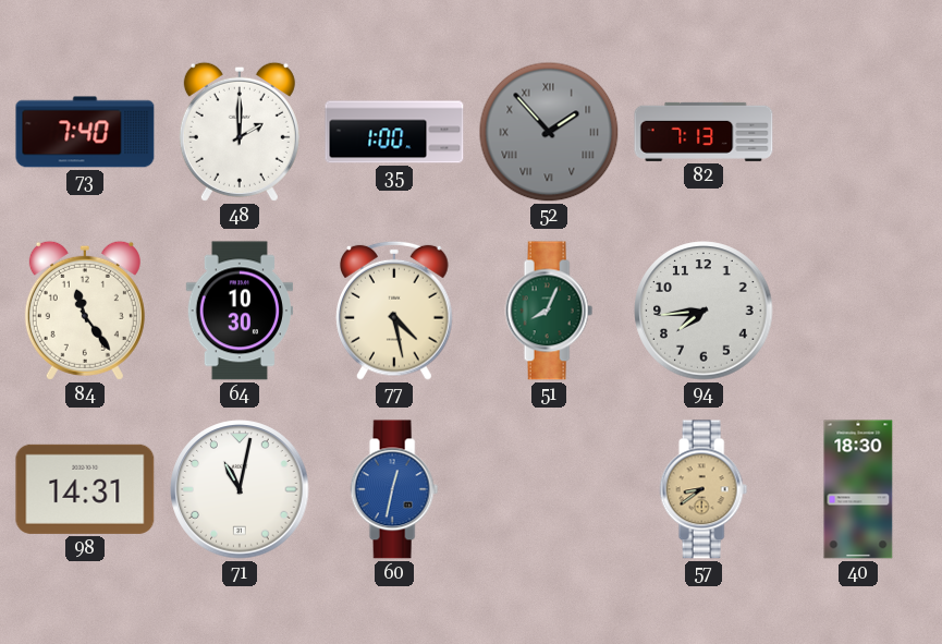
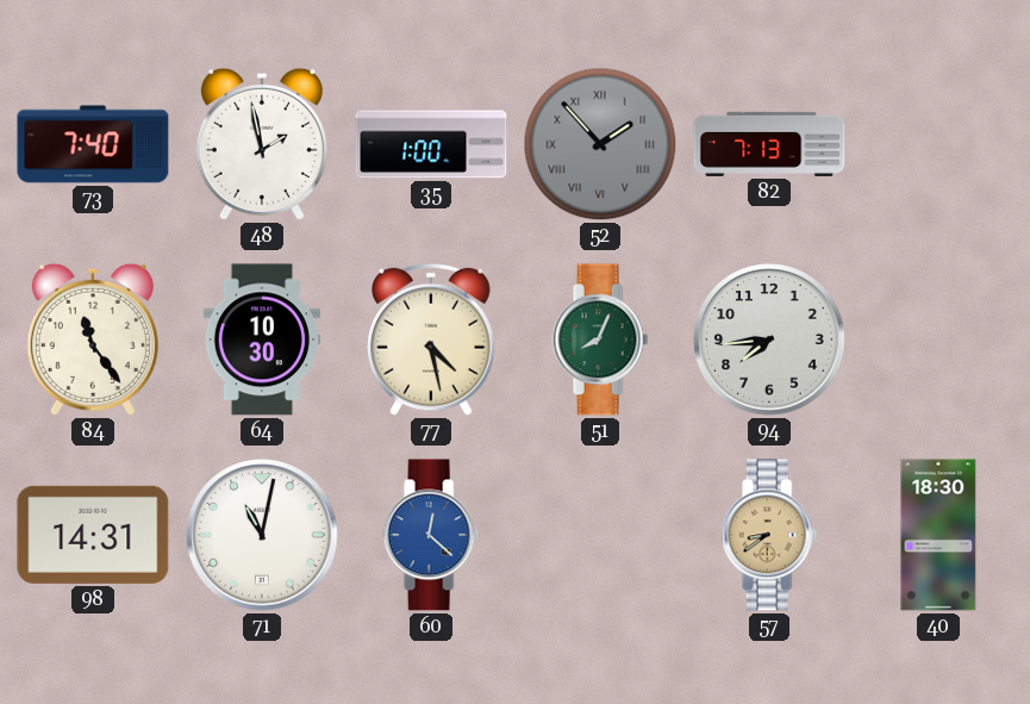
48: 2:00 -> 1:58 (262, 144)
60: 12:32 -> 12:22 (431, 535)
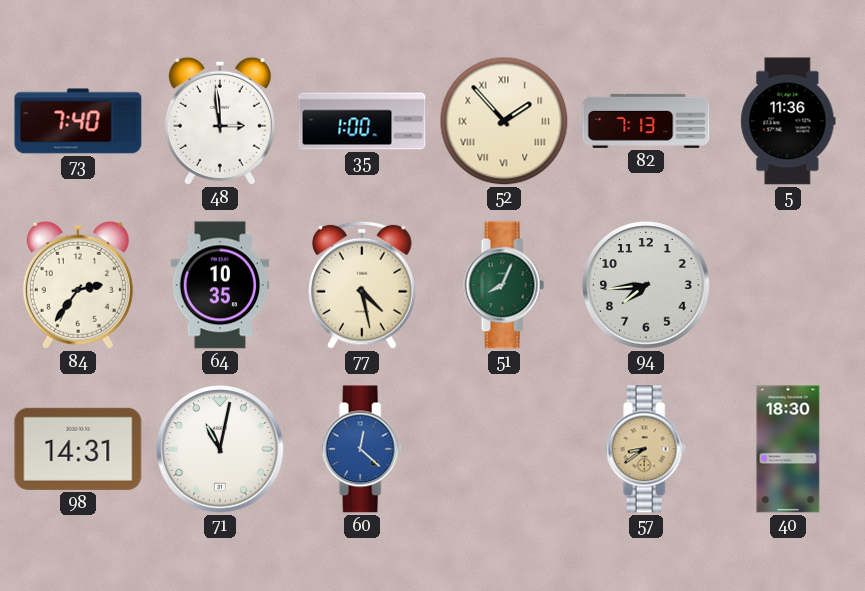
48: 1:58 -> 2:59 (220, 121)
52 dial: grey -> cream (504, 121)
5: none -> 11:36 (788, 121)
84: 11:24 -> 2:36 (78, 285)
64: 10:30 -> 10:35 (219, 285)
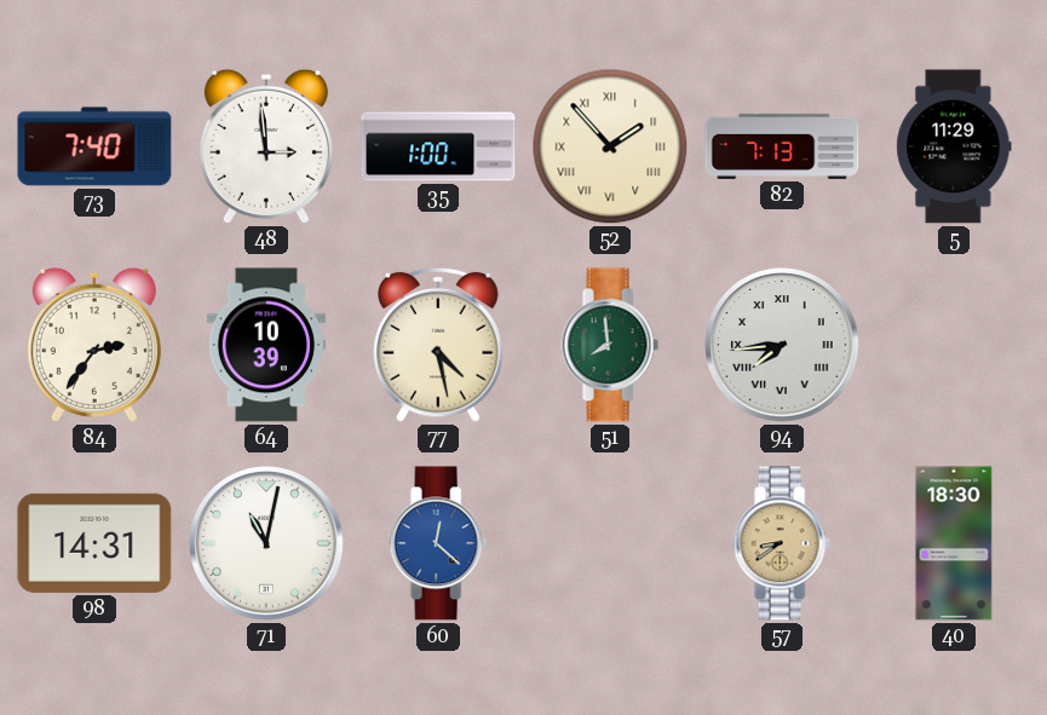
5: 11:36 -> 11:29 (954, 146)
64: 10:35 -> 10:39 (265, 345)
51: 8:04 -> 7:59 (610, 345)
94 numerals: Arabic -> Roman (782, 345)
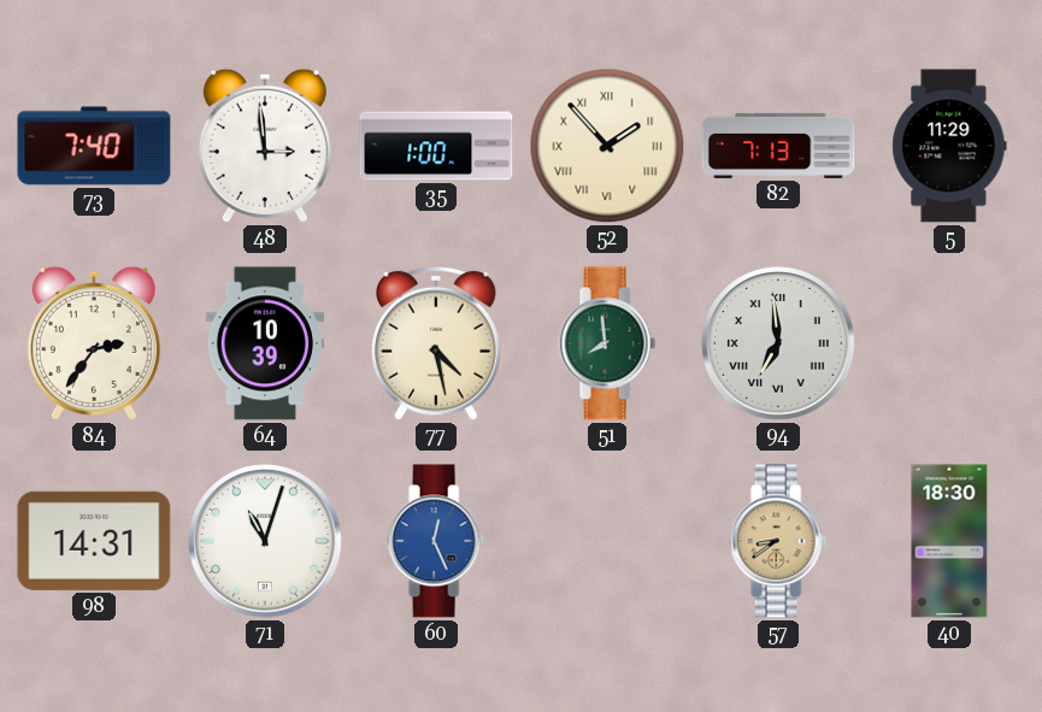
94: 7:44 -> 6:59 (778, 343)
71: 11:02 -> 11:03 (265, 541)
60: 12:22 -> 12:26 (436, 541)
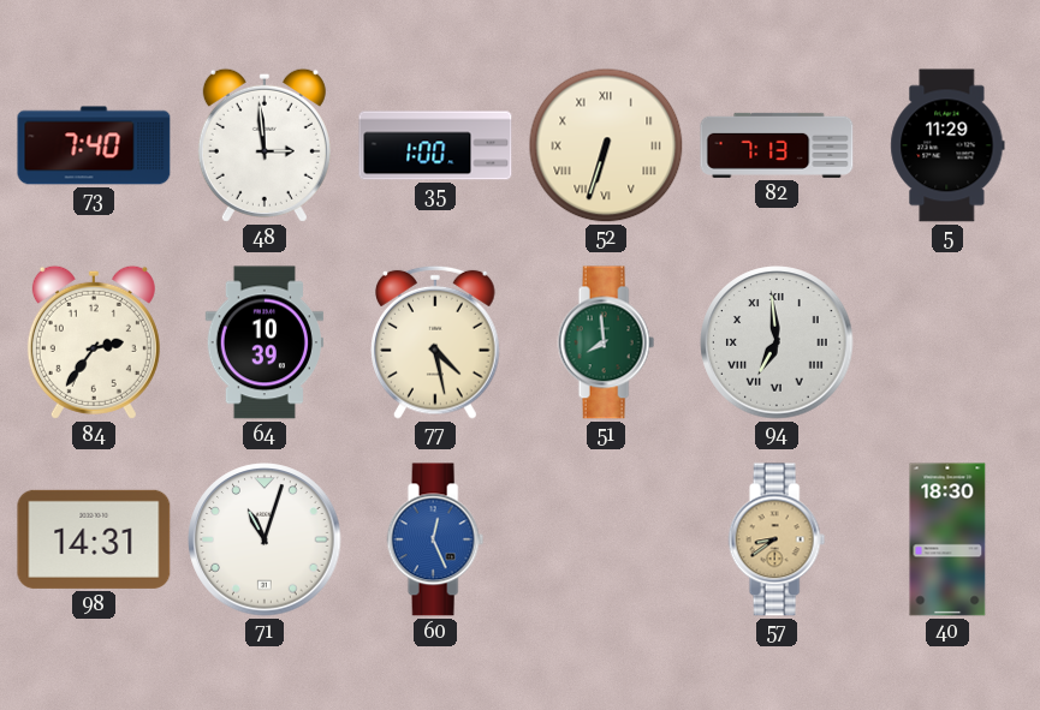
52: 1:53 -> 6:33 (606, 145)
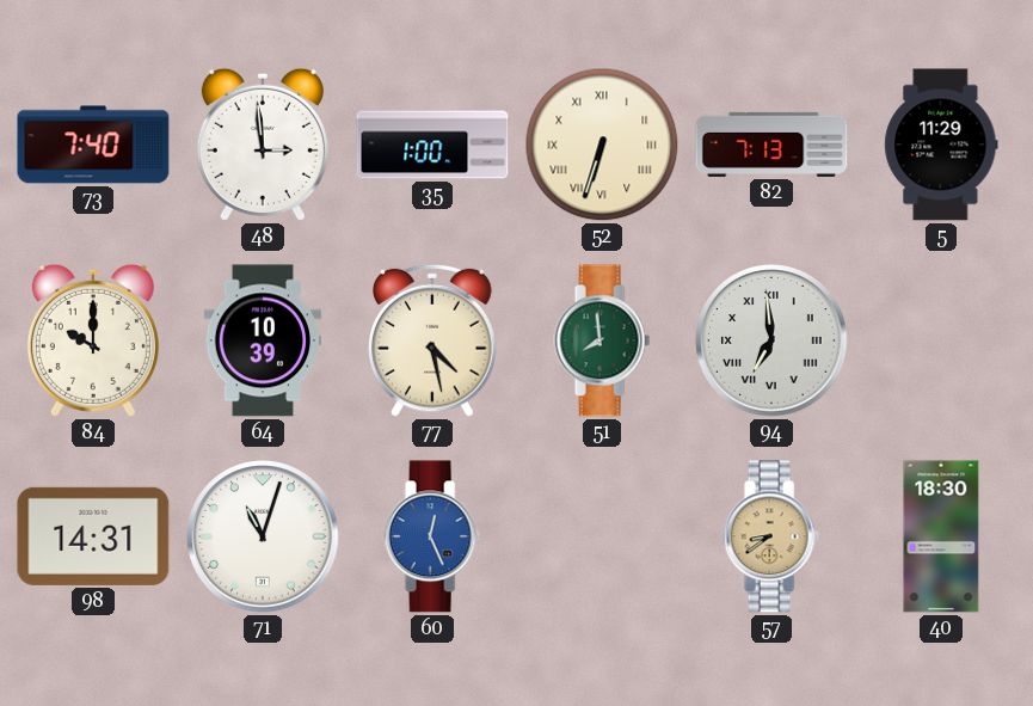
84: 2:36 -> 10:00 (93, 340)
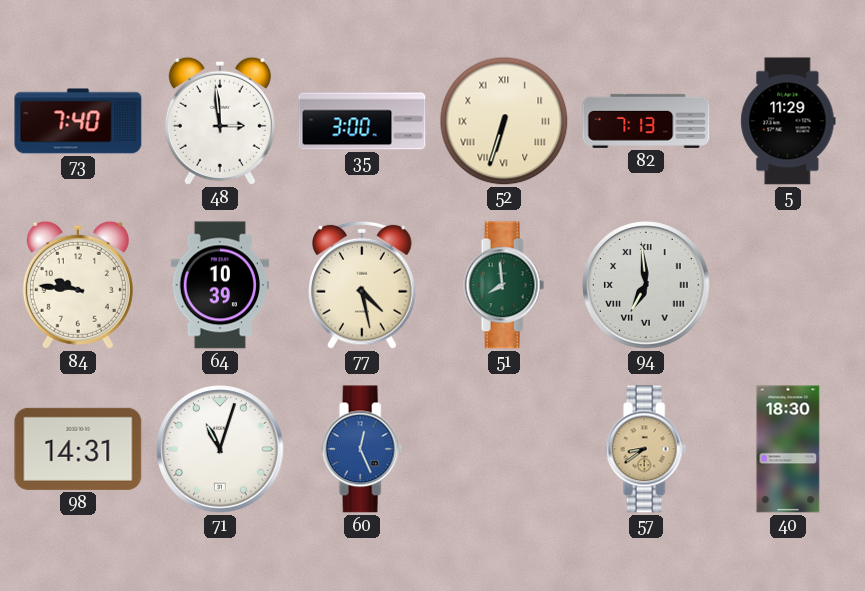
35: 1:00 -> 3:00 (362, 121)
84: 10:00 -> 9:46 (78, 285)
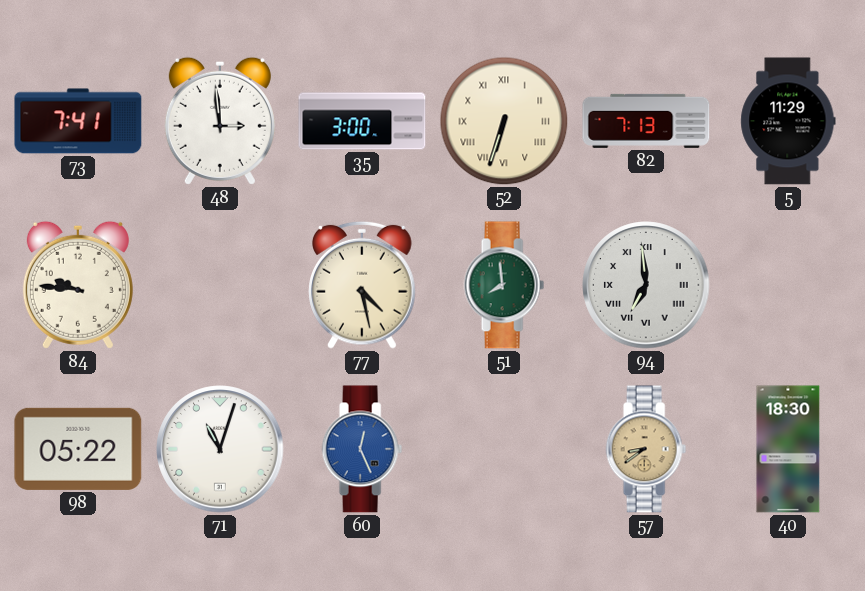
73: 7:40 -> 7:41 (78, 121)
64: 10:39 -> none (219, 285)
98: 14:31 -> 05:22 (78, 449)
